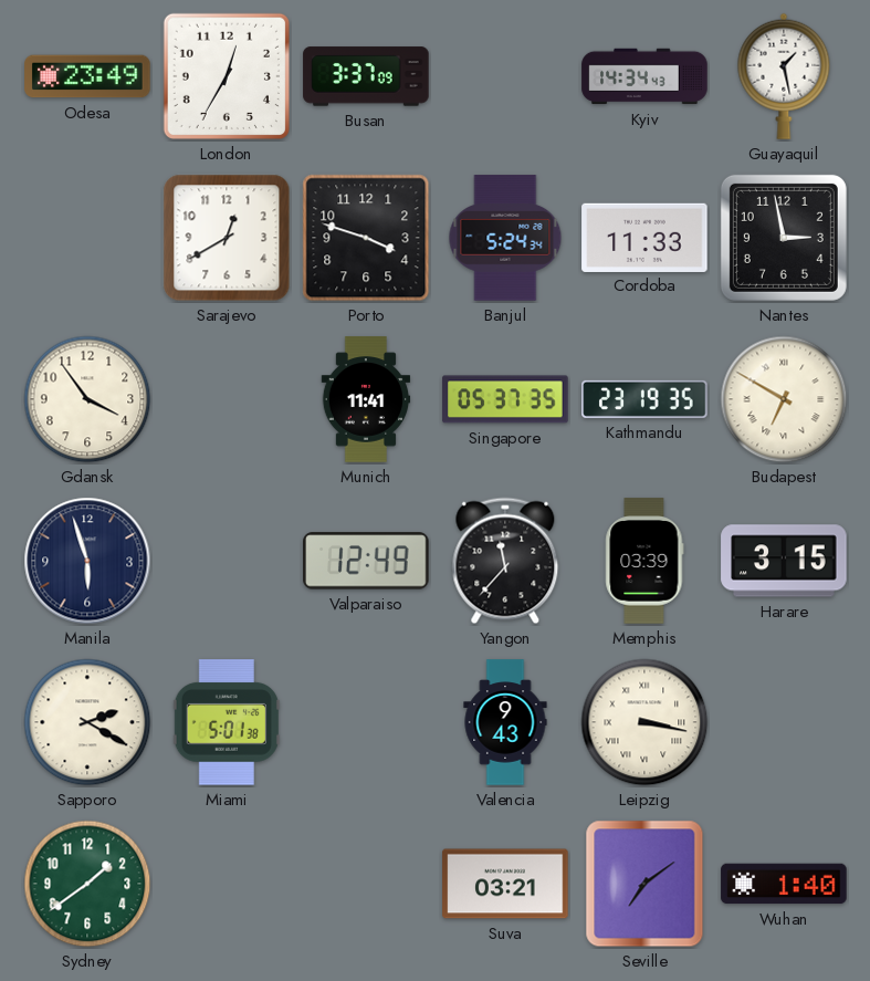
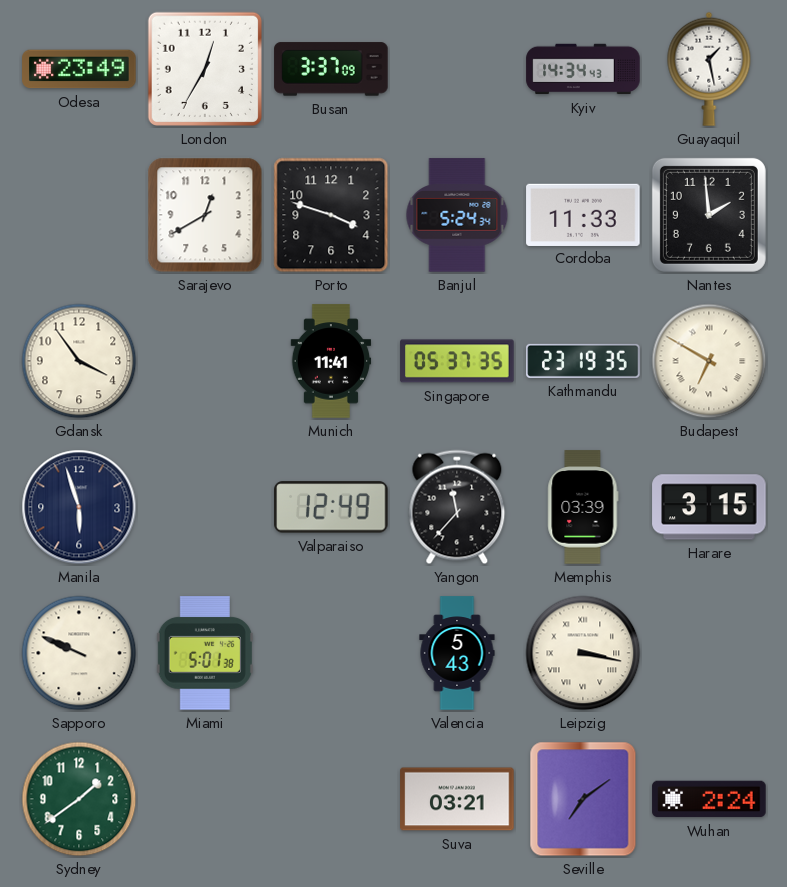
Nantes: 2:58 -> 1:59 (709, 215)
Sapporo: 2:20 -> 9:49 (79, 653)
Valencia: 9:43 -> 5:43 (457, 653)
Wuhan: 1:40 -> 2:24 (709, 799)
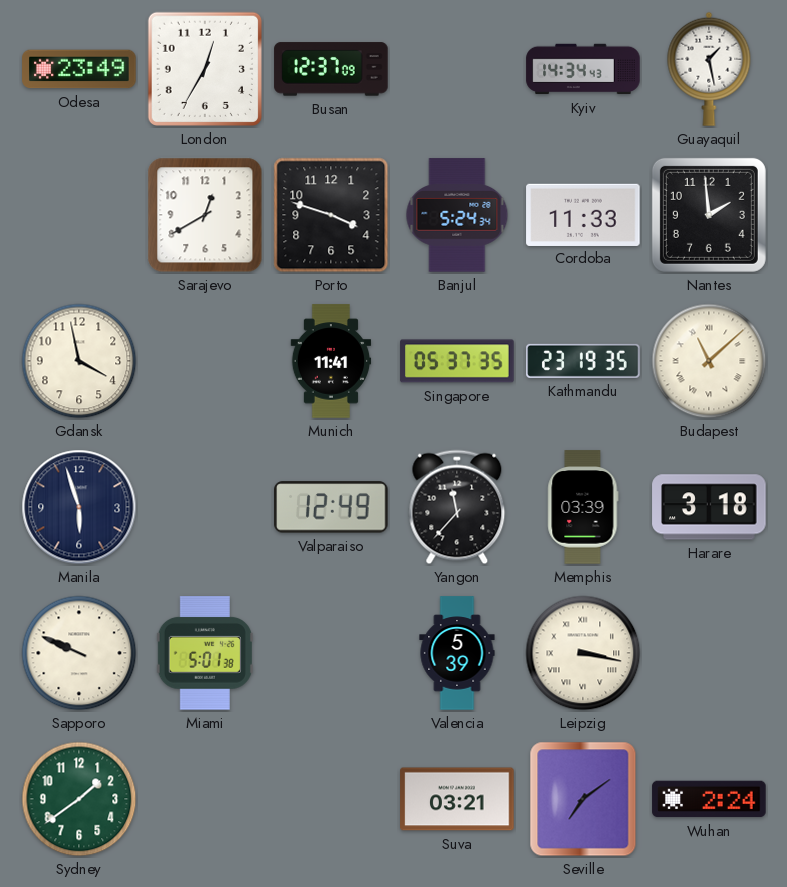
Busan: 3:37 -> 12:37 (331, 69)
Gdansk: 3:54 -> 3:58 (79, 361)
Budapest: 6:50 -> 11:08 (709, 361)
Harare: 3:15 -> 3:18 (709, 507)
Valencia: 5:43 -> 5:39 (457, 653)
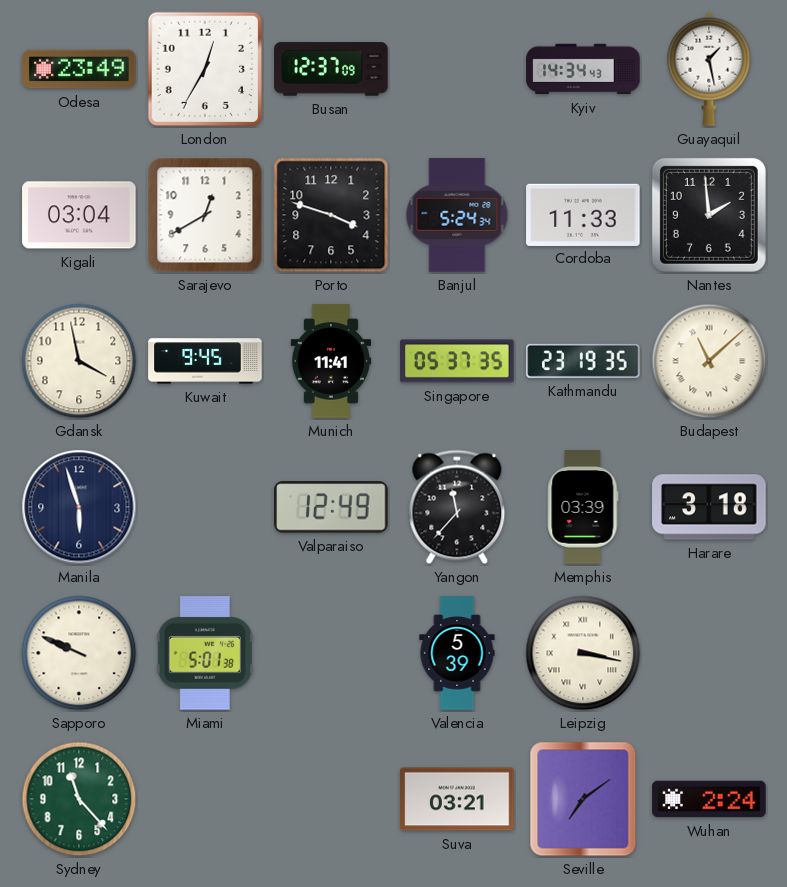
Kigali: none -> 03:04 (79, 215)
Kuwait: none -> 9:45 (205, 361)
Sydney: 1:39 -> 11:23 (79, 799)
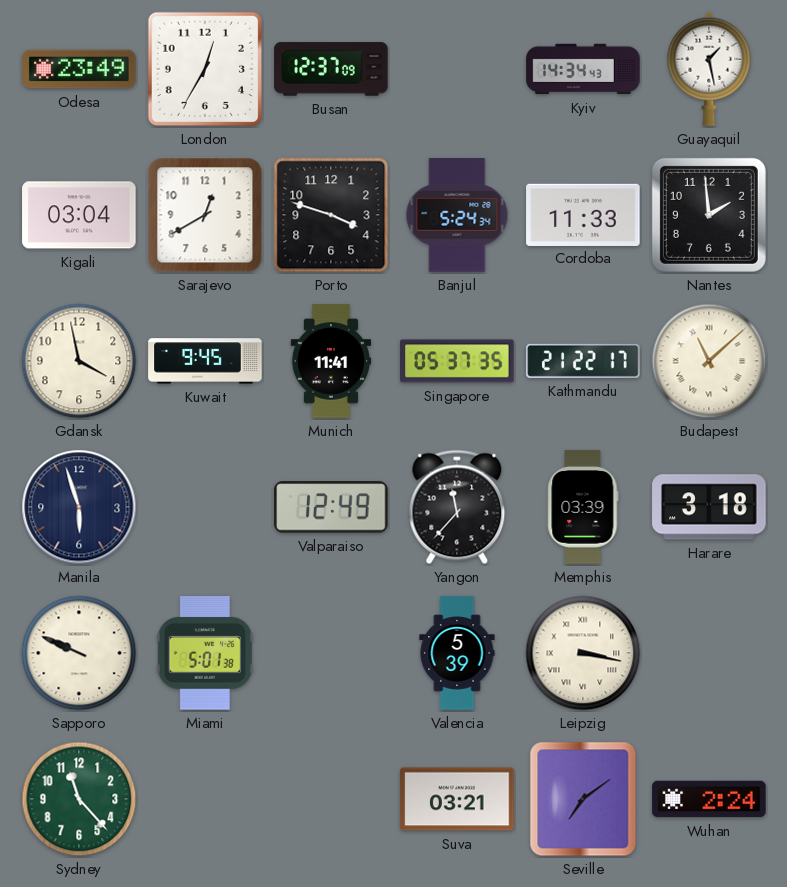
Kathmandu: 23:19 -> 21:22 (583, 361)
